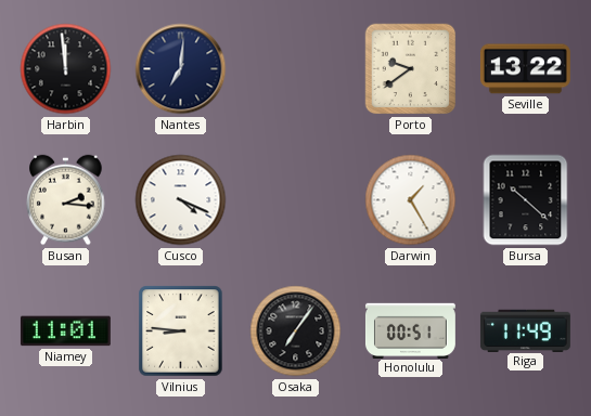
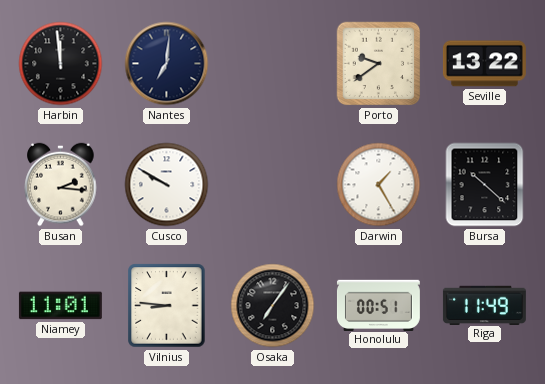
Cusco: 4:19 -> 9:50 (167, 185)
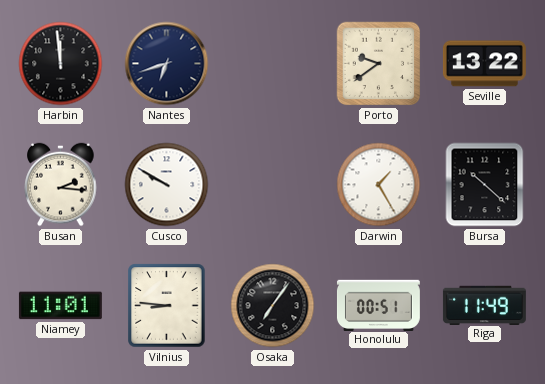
Nantes: 7:01 -> 6:42 (167, 64)
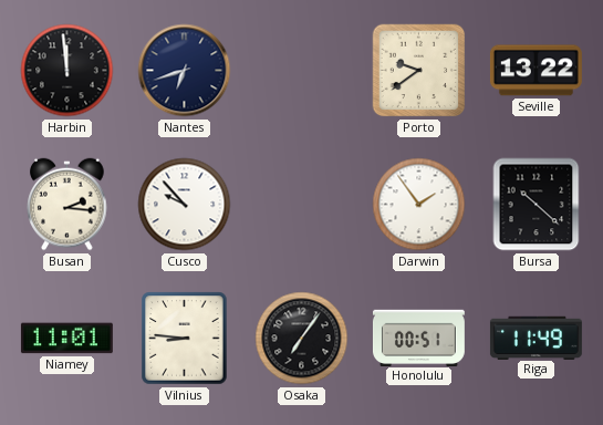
Cusco: 9:50 -> 9:53 (185, 205)
Darwin: 1:25 -> 1:54 (419, 205)
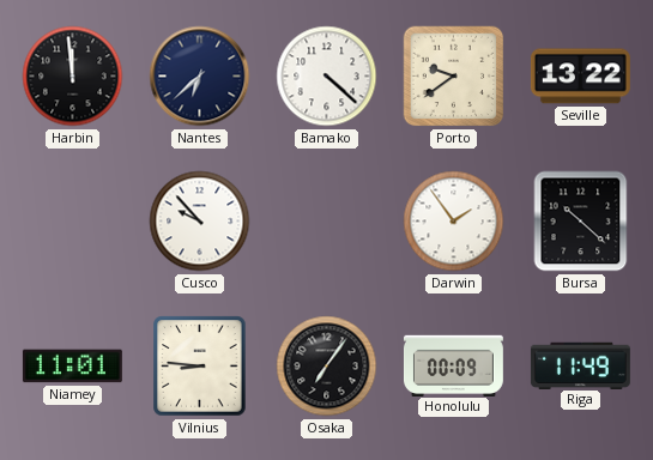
Nantes: 6:42 -> 6:38 (200, 77)
Bamako: none -> 4:22 (327, 77)
Busan: 2:16 -> none (67, 205)
Honolulu: 00:51 -> 00:09 (453, 365)
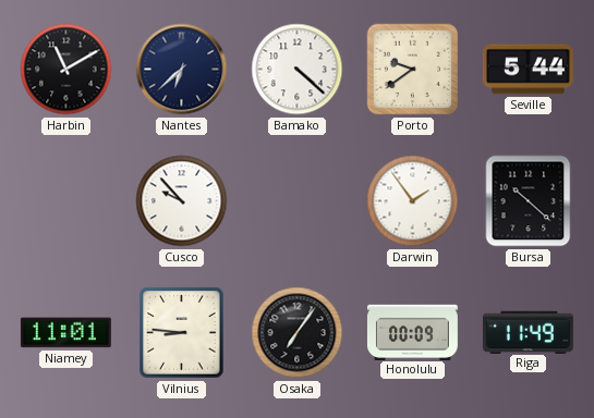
Harbin: 11:59 -> 11:10 (66, 70)
Seville: 13:22 -> 5:44 (528, 70)
